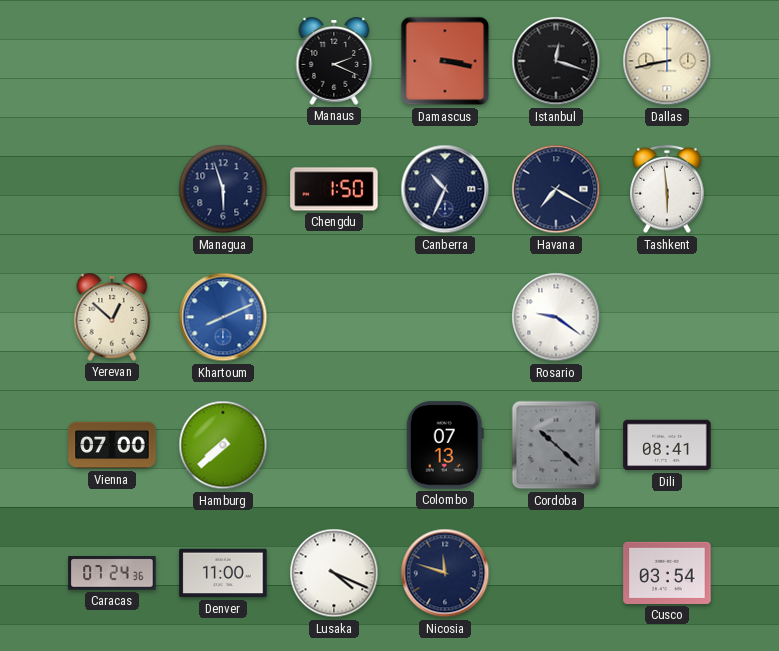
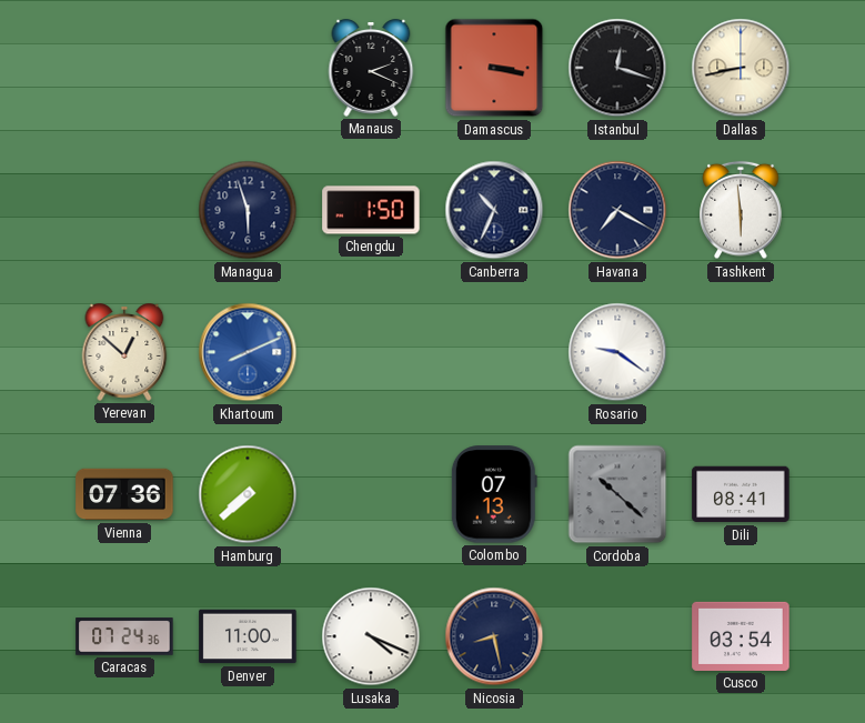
Vienna: 07:00 -> 07:36 (124, 494)
Nicosia: 11:48 -> 8:28 (494, 636)
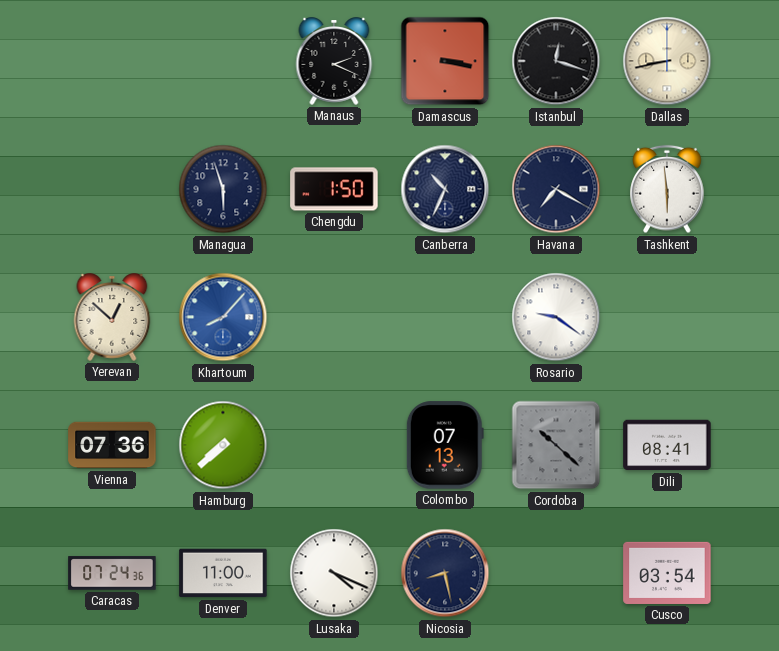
Khartoum: 8:11 -> 8:07 (223, 317)
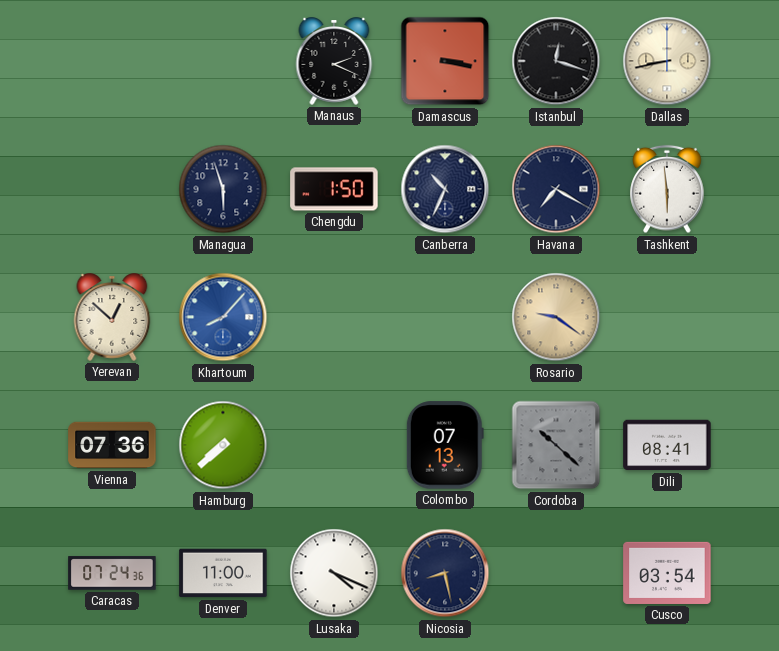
Rosario dial: white -> champagne (556, 317)
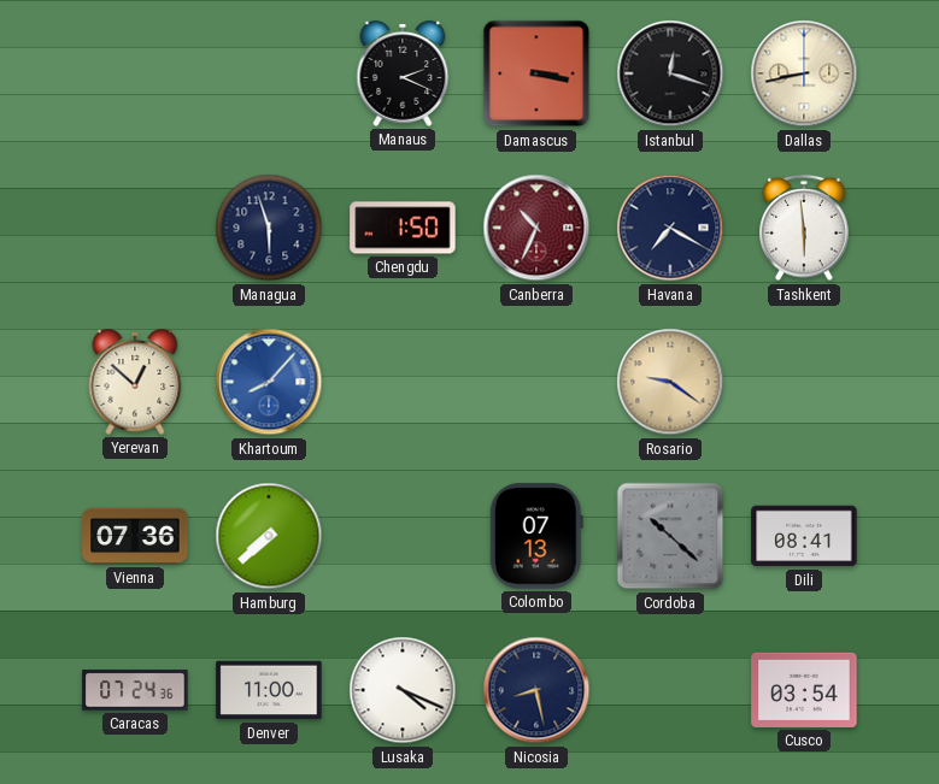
Canberra dial: navy -> burgundy (536, 228)
